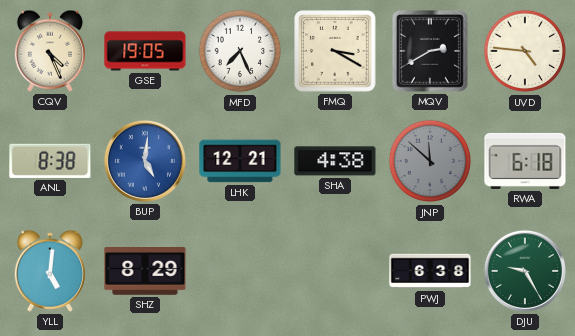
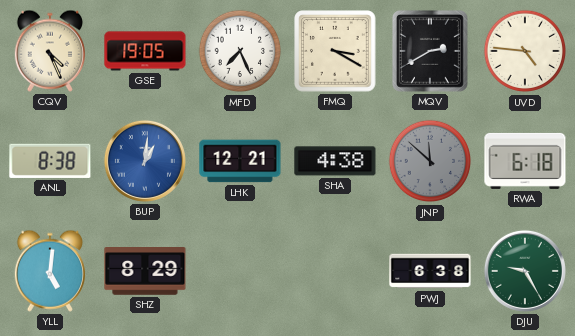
BUP: 5:01 -> 1:01 (145, 161)
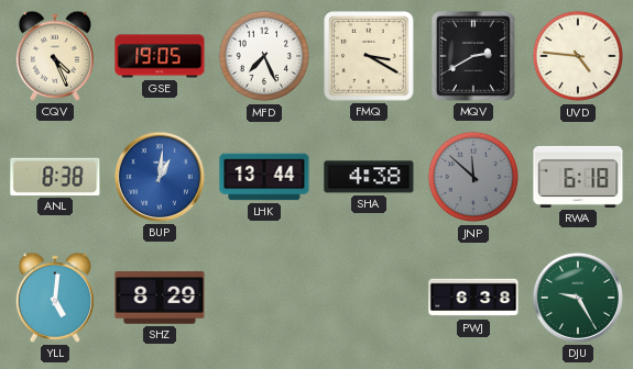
LHK: 12:21 -> 13:44 (264, 177)
